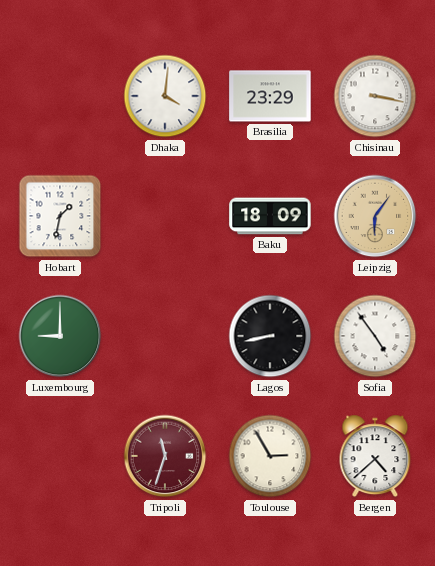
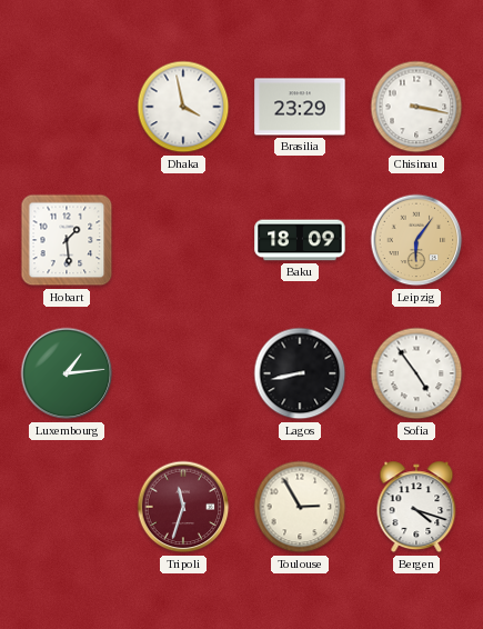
Dhaka: 4:01 -> 3:58 (183, 107)
Hobart: 1:32 -> 1:29 (67, 240)
Luxembourg: 9:00 -> 1:14 (67, 373)
Bergen: 4:38 -> 4:18 (416, 507)
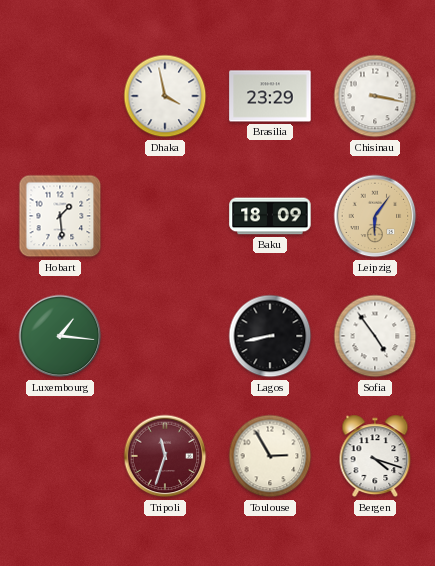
Luxembourg: 1:14 -> 1:16 (60, 336)
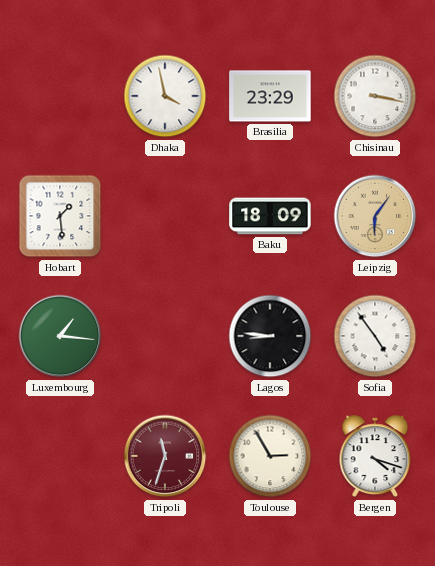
Lagos: 8:43 -> 8:46 (270, 336)
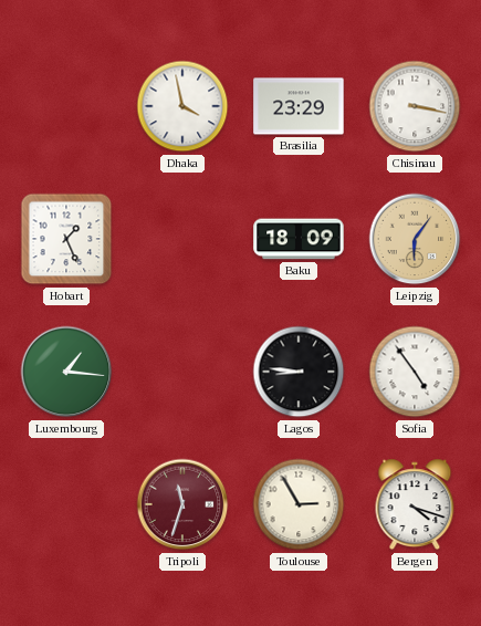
Hobart: 1:29 -> 1:26 (66, 239)
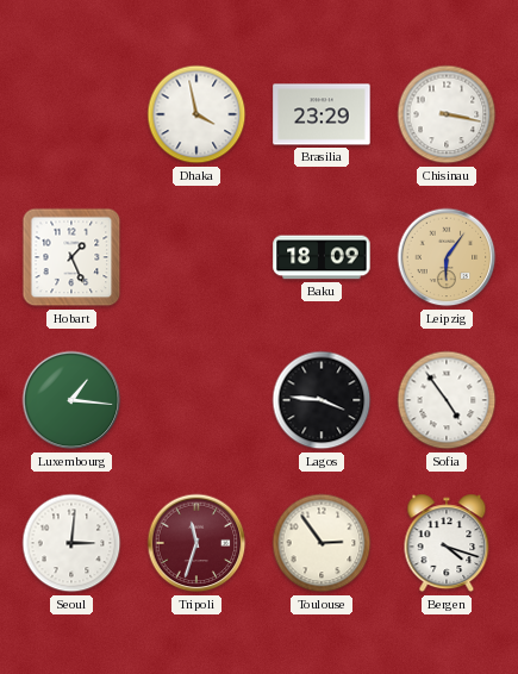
Lagos: 8:46 -> 3:46 (322, 400)
Seoul: none -> 3:01 (71, 543)
Toulouse: 2:55 -> 2:54 (322, 543)
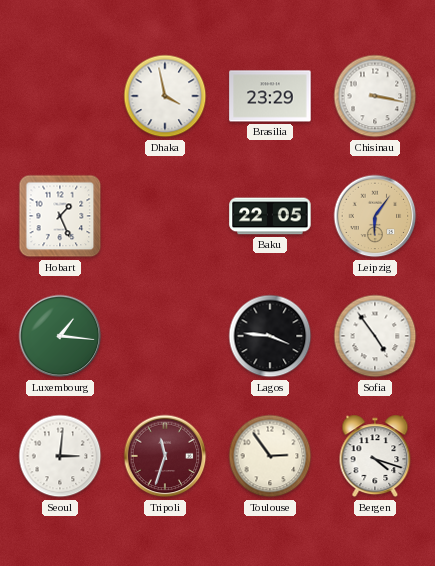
Baku: 18:09 -> 22:05 (270, 216)
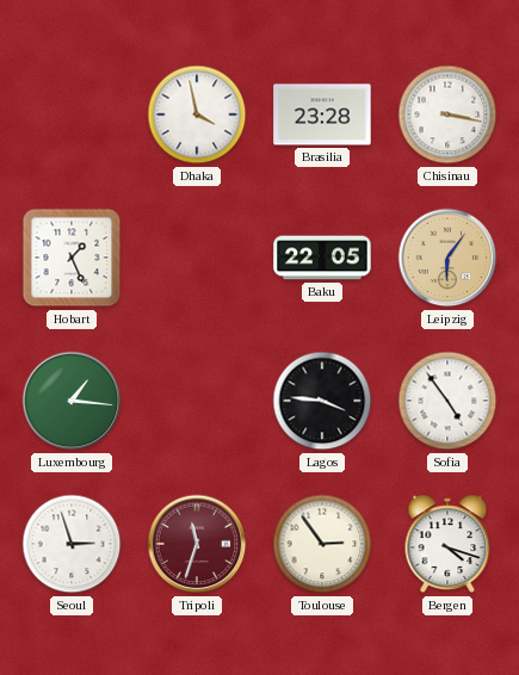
Brasilia: 23:29 -> 23:28 (322, 114)
Seoul: 3:01 -> 2:57 (72, 544)
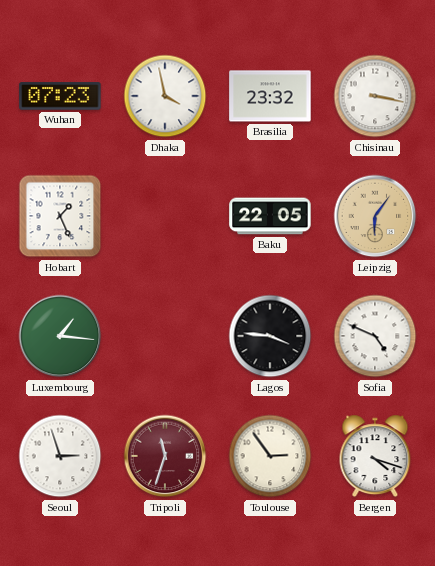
Wuhan: none -> 07:23 (60, 96)
Brasilia: 23:28 -> 23:32 (270, 96)
Sofia: 4:54 -> 4:49 (375, 336)
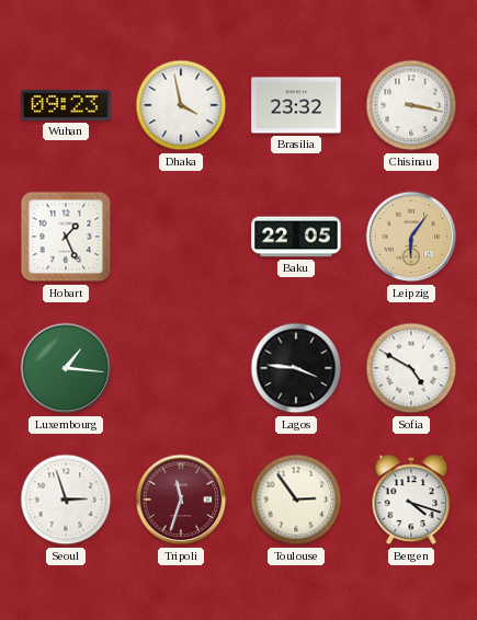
Wuhan: 07:23 -> 09:23 (66, 105)
Sofia: 4:49 -> 4:50 (411, 368)
